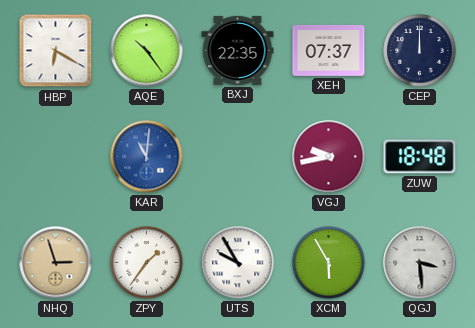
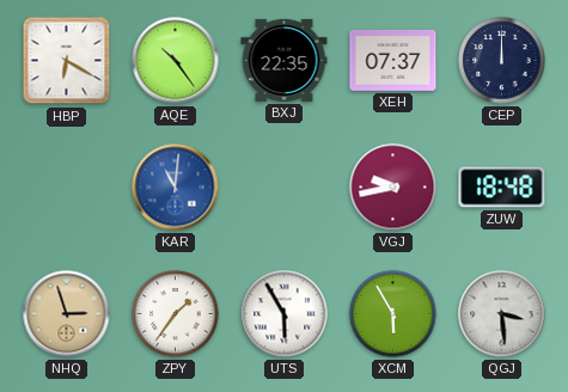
UTS: 9:55 -> 5:55 (285, 314)
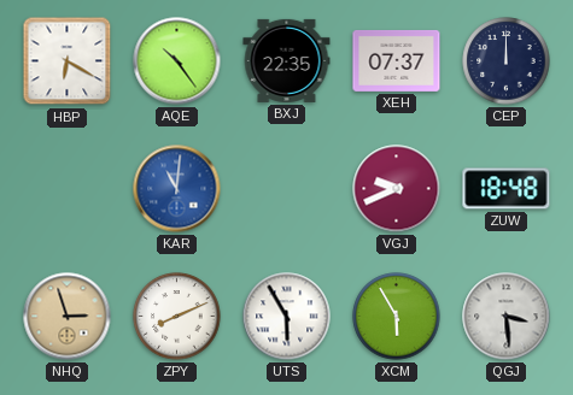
VGJ: 9:43 -> 9:41 (397, 189)
ZPY: 1:36 -> 8:11 (177, 317)
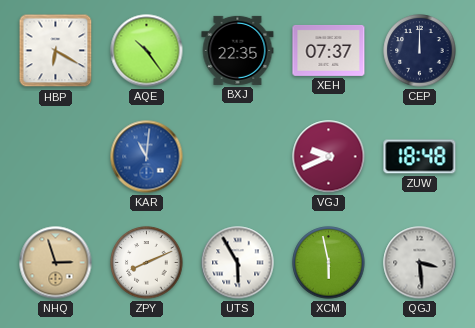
XCM: 5:55 -> 5:58 (329, 263)
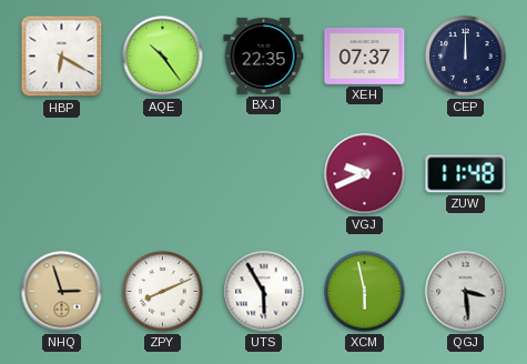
KAR: 11:01 -> none (147, 157)
ZUW: 18:48 -> 11:48 (466, 174)
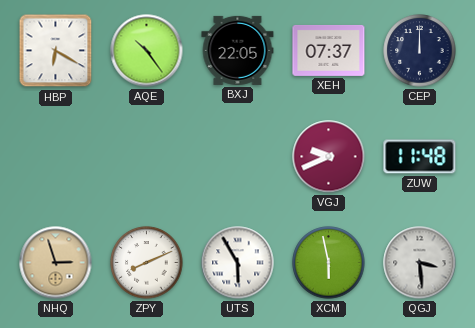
BXJ: 22:35 -> 22:05 (238, 50)
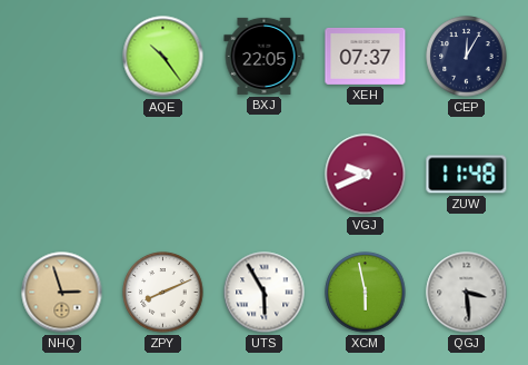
HBP: 6:20 -> none (56, 51)
CEP: 12:00 -> 12:05 (467, 57)
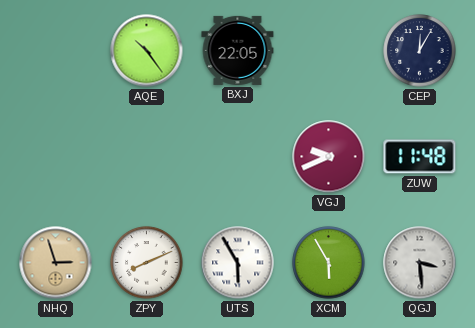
XEH: 07:37 -> none (366, 56)
XCM: 5:58 -> 5:55 (329, 263)
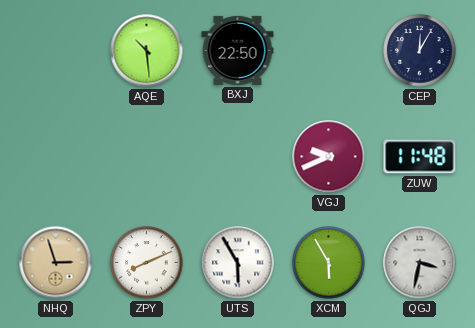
AQE: 10:24 -> 10:29 (147, 51)
BXJ: 22:05 -> 22:50 (238, 50)
QGJ: 3:29 -> 3:32 (420, 263)
